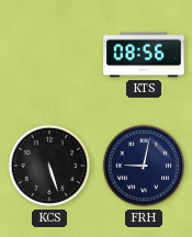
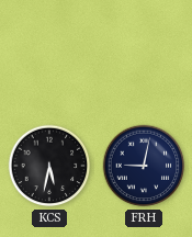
KTS: 08:56 -> none (144, 55)
KCS: 5:27 -> 5:32 (49, 166)
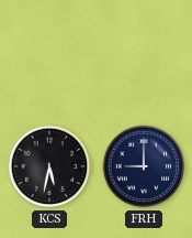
FRH: 9:02 -> 9:00 (144, 166)
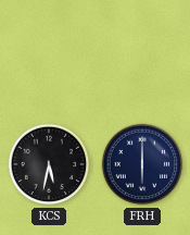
FRH: 9:00 -> 6:00 (142, 164)
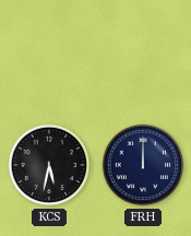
FRH: 6:00 -> 12:00 (143, 165)
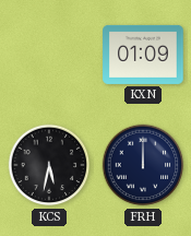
KXN: none -> 01:09 (143, 55)
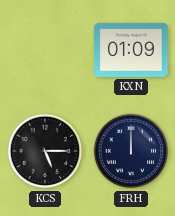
KCS: 5:32 -> 5:15 (45, 151)
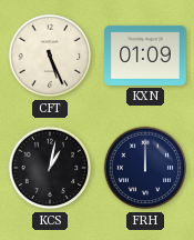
CFT: none -> 5:26 (50, 56)
KCS: 5:15 -> 1:02 (50, 168)
